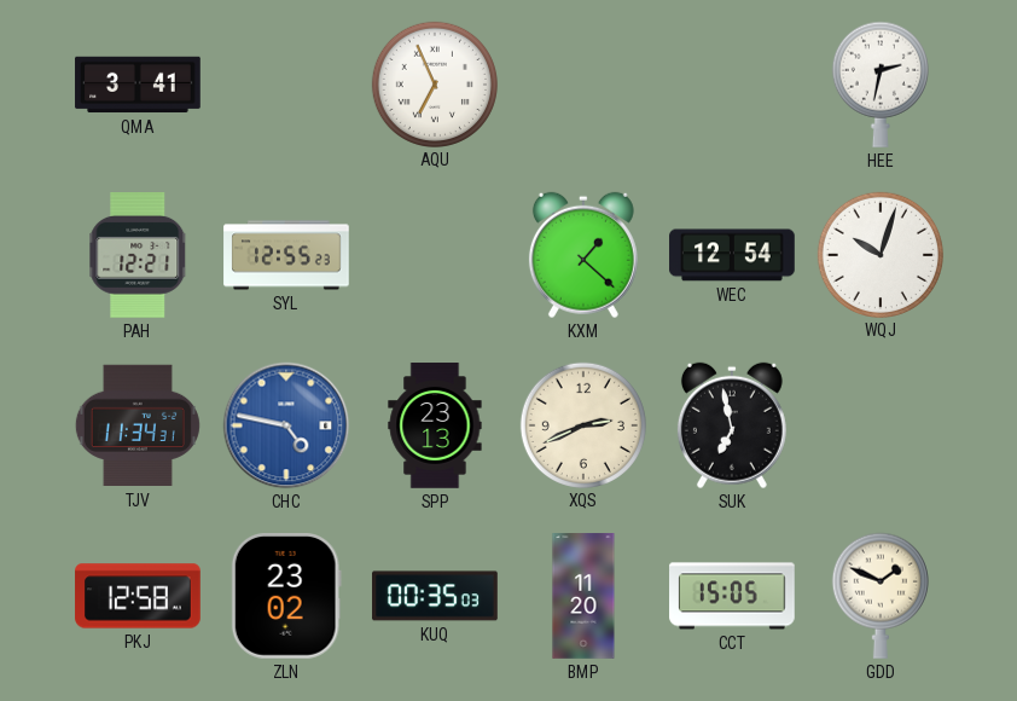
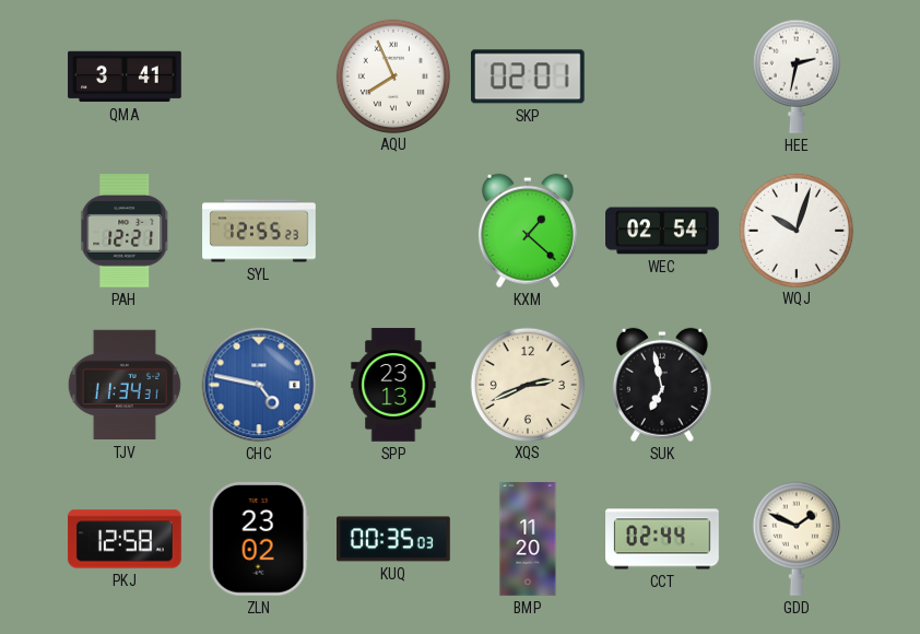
AQU: 6:56 -> 7:56 (392, 75)
SKP: none -> 02:01 (528, 77)
WEC: 12:54 -> 02:54 (662, 231)
CCT: 15:05 -> 02:44 (662, 539)
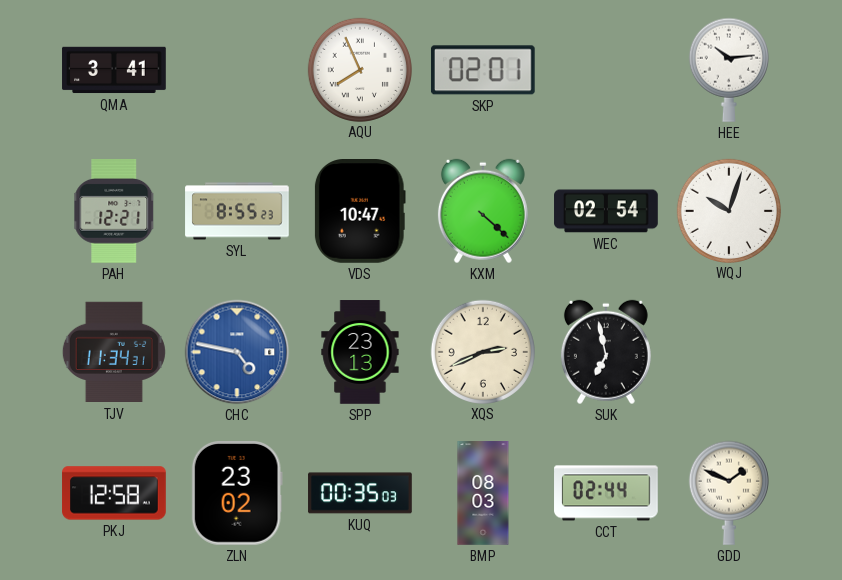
HEE: 2:32 -> 10:14 (729, 70)
SYL: 12:55 -> 8:55 (237, 211)
VDS: none -> 10:47 (360, 212)
KXM: 1:22 -> 4:22 (483, 211)
BMP: 11:20 -> 08:03 (483, 493)
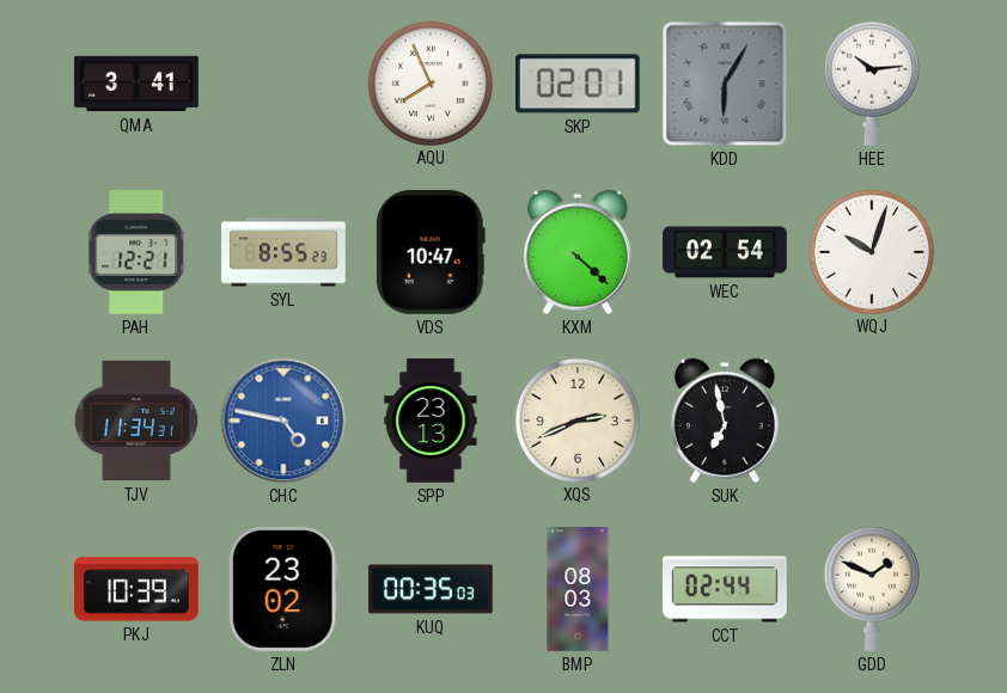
KDD: none -> 6:05 (725, 84)
PKJ: 12:58 -> 10:39 (136, 589)
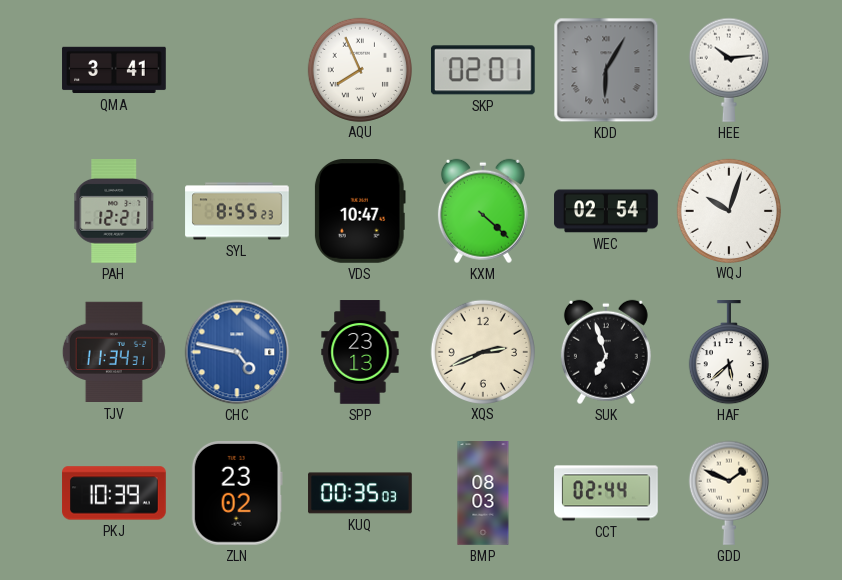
SUK: 6:58 -> 6:57 (606, 352)
HAF: none -> 5:38 (729, 353)
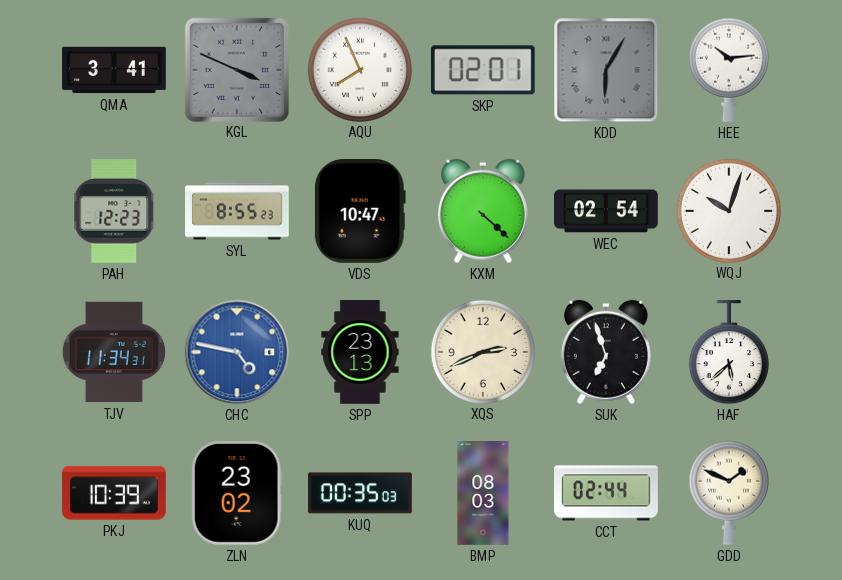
KGL: none -> 3:49 (236, 69)
PAH: 12:21 -> 12:23 (114, 212)
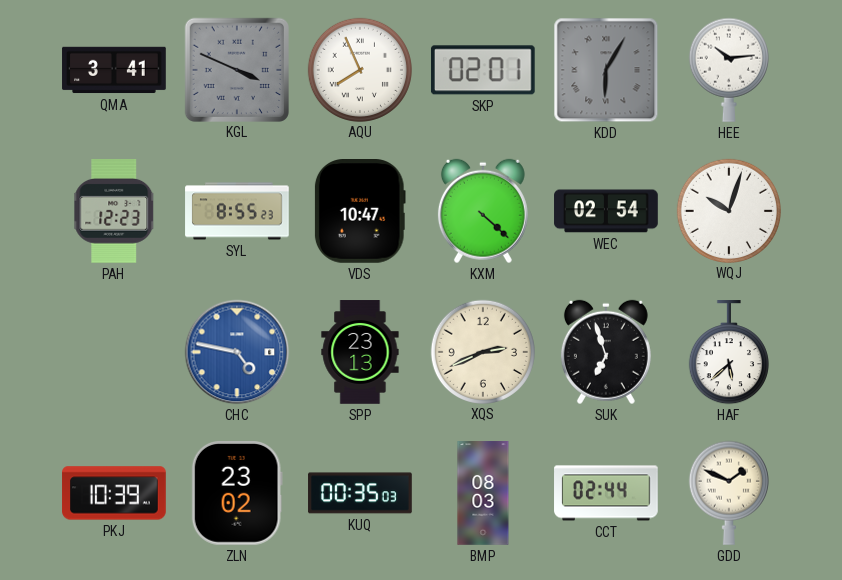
TJV: 11:34 -> none (114, 352)
